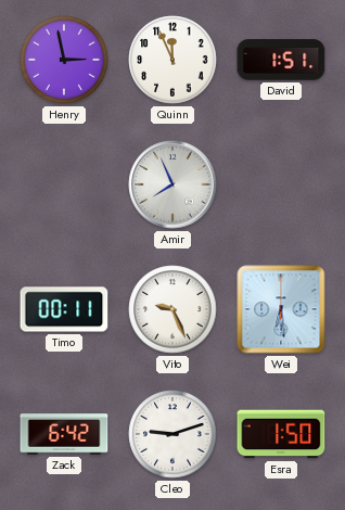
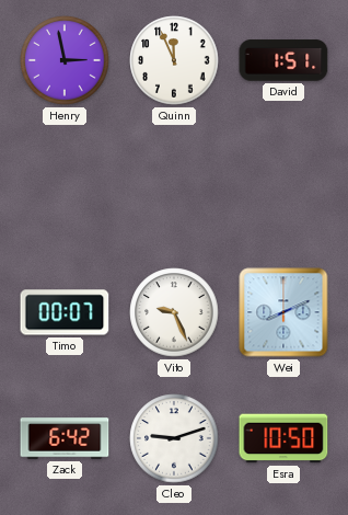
Amir: 7:56 -> none (173, 184)
Timo: 00:11 -> 00:07 (65, 312)
Wei: 6:29 -> 8:11 (283, 312)
Esra: 1:50 -> 10:50 (283, 438)
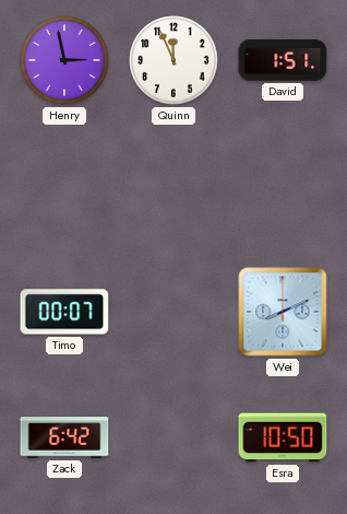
Vito: 9:26 -> none (174, 312)
Cleo: 9:12 -> none (174, 438)
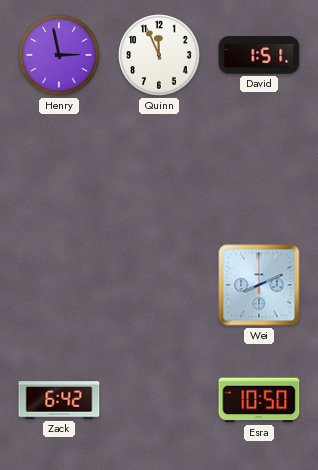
Timo: 00:07 -> none (64, 312)
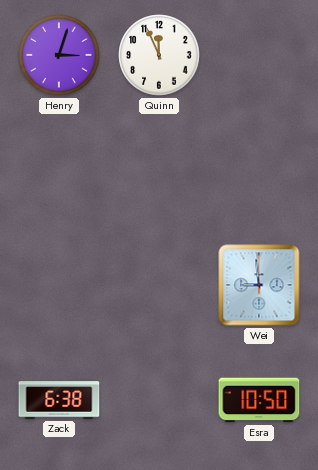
Henry: 2:58 -> 3:03 (59, 55)
David: 1:51 -> none (259, 55)
Wei: 8:11 -> 8:59 (259, 285)
Zack: 6:42 -> 6:38 (59, 400)
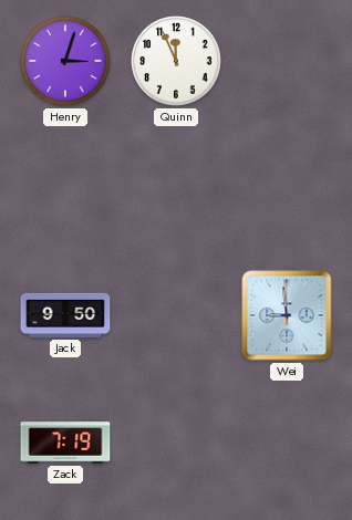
Jack: none -> 9:50 (65, 315)
Zack: 6:38 -> 7:19 (65, 443)
Esra: 10:50 -> none (259, 400)
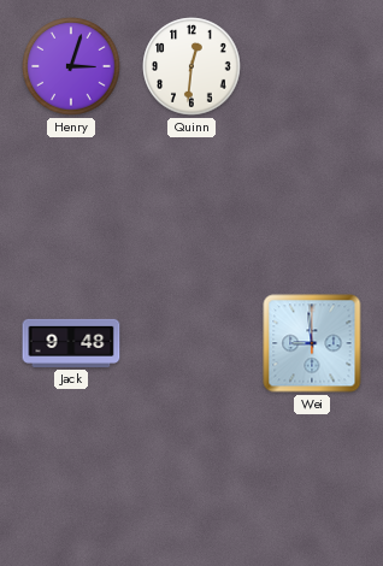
Quinn: 11:56 -> 12:31 (191, 66)
Jack: 9:50 -> 9:48 (71, 343)
Zack: 7:19 -> none (65, 443)
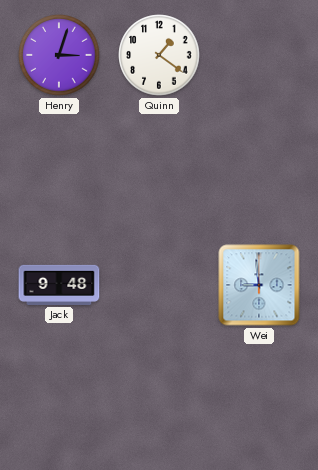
Quinn: 12:31 -> 1:21 (159, 55)
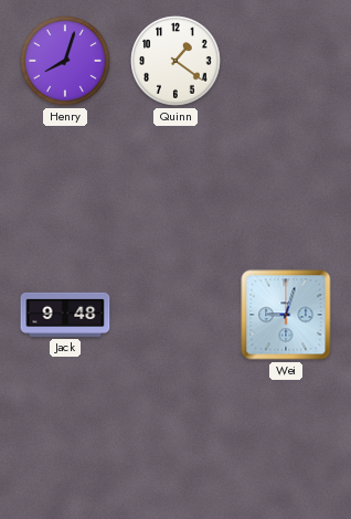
Henry: 3:03 -> 8:03 (65, 61)
Wei: 8:59 -> 9:03 (286, 315)
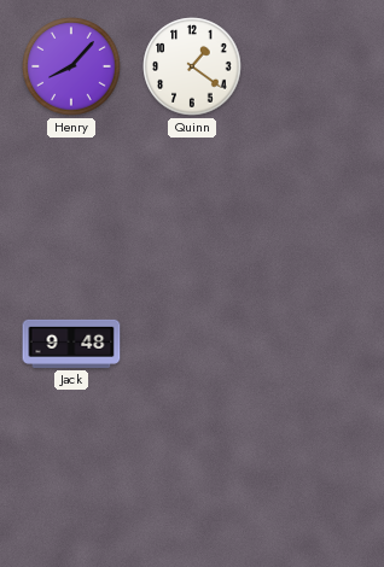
Henry: 8:03 -> 8:07 (71, 66)
Wei: 9:03 -> none (286, 315)
